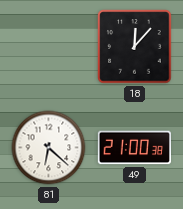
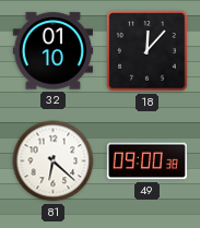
32: none -> 01:10 (52, 51)
49: 21:00 -> 09:00 (146, 161)
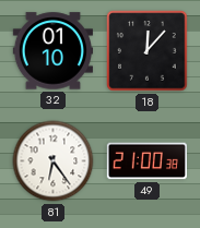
81: 6:22 -> 6:24 (54, 161)
49: 09:00 -> 21:00 (146, 161)
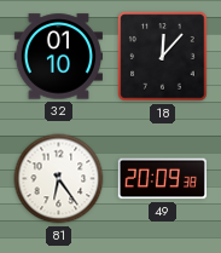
49: 21:00 -> 20:09 (162, 179)
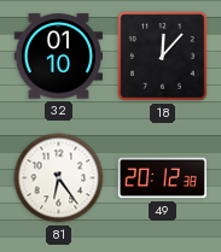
49: 20:09 -> 20:12 (162, 178)
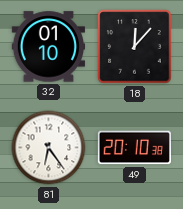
49: 20:12 -> 20:10 (134, 148)
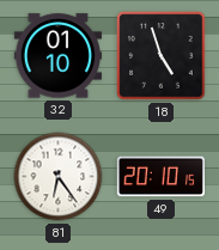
18: 12:07 -> 4:57 (162, 56)
49: 20:10:38 -> 20:10:15 (160, 177)
